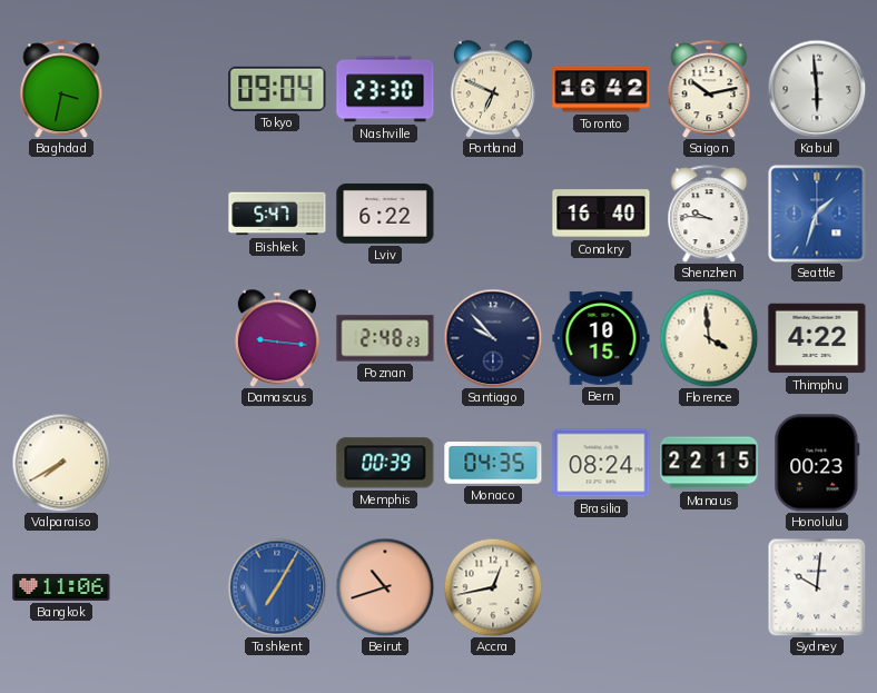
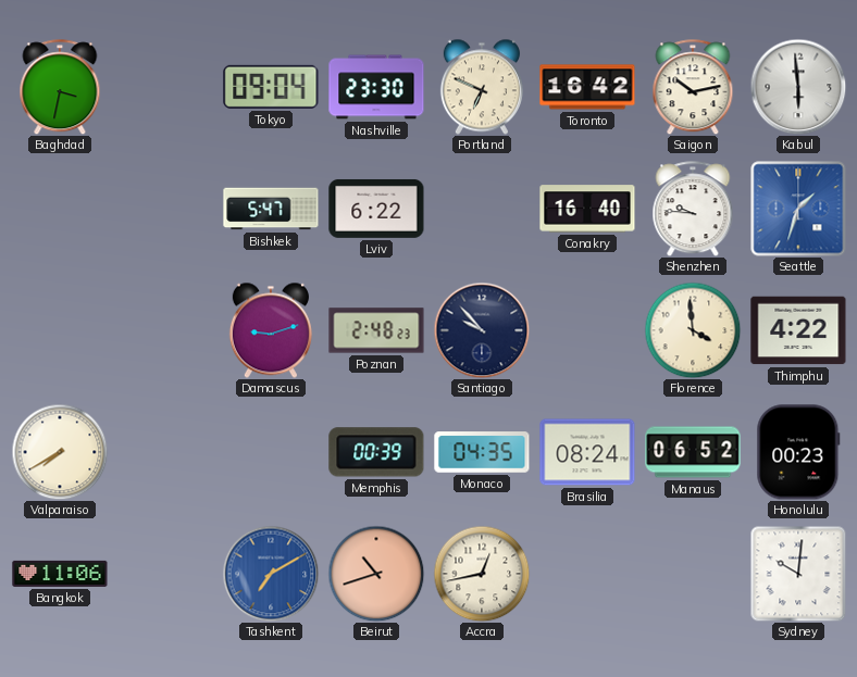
Damascus: 9:16 -> 9:12 (271, 330)
Bern: 10:15 -> none (601, 338)
Manaus: 22:15 -> 06:52 (693, 452)
Tashkent: 7:05 -> 7:10 (271, 574)
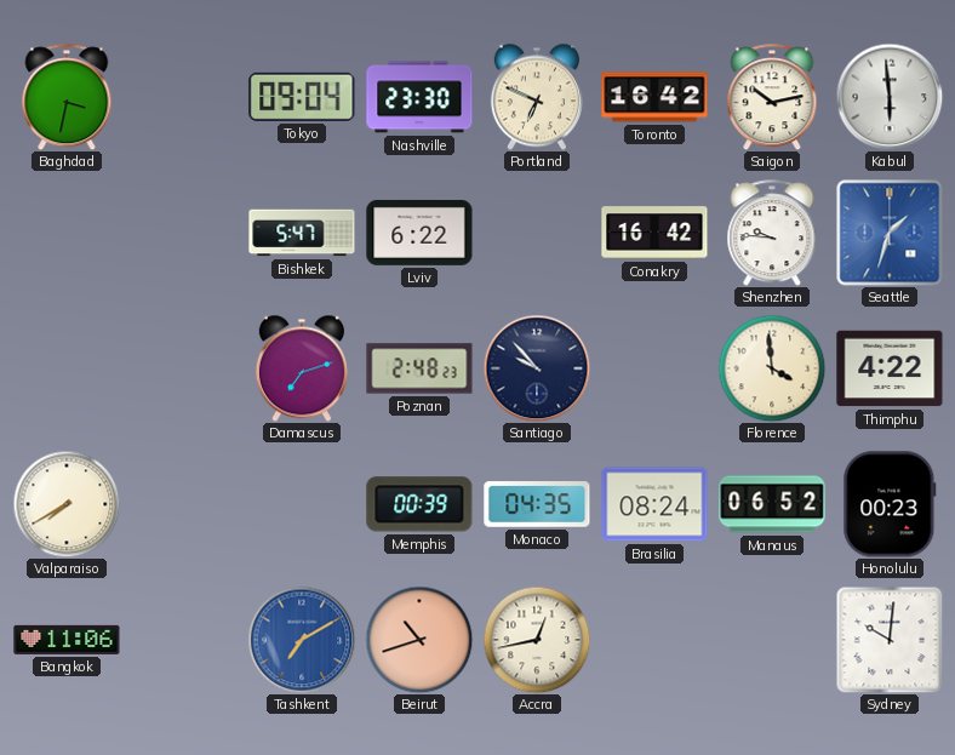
Conakry: 16:40 -> 16:42 (654, 233)
Damascus: 9:12 -> 7:12 (302, 368)
